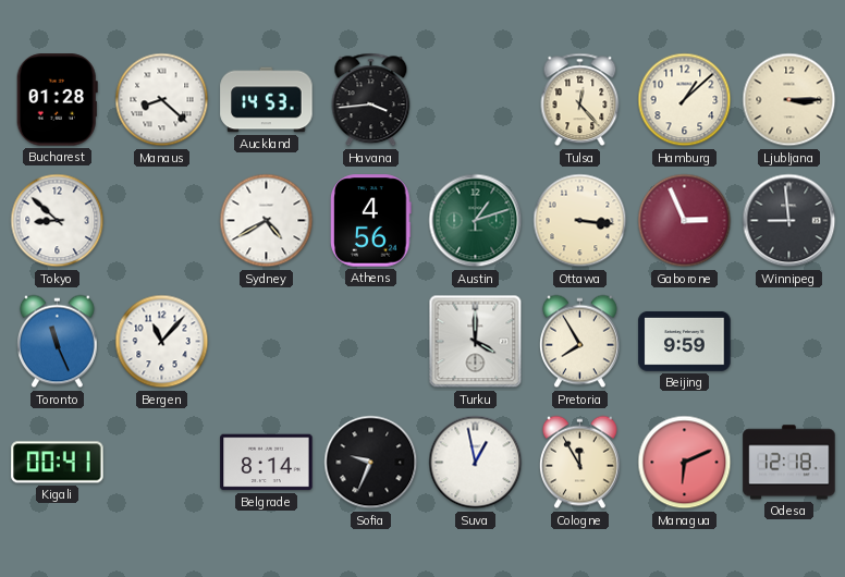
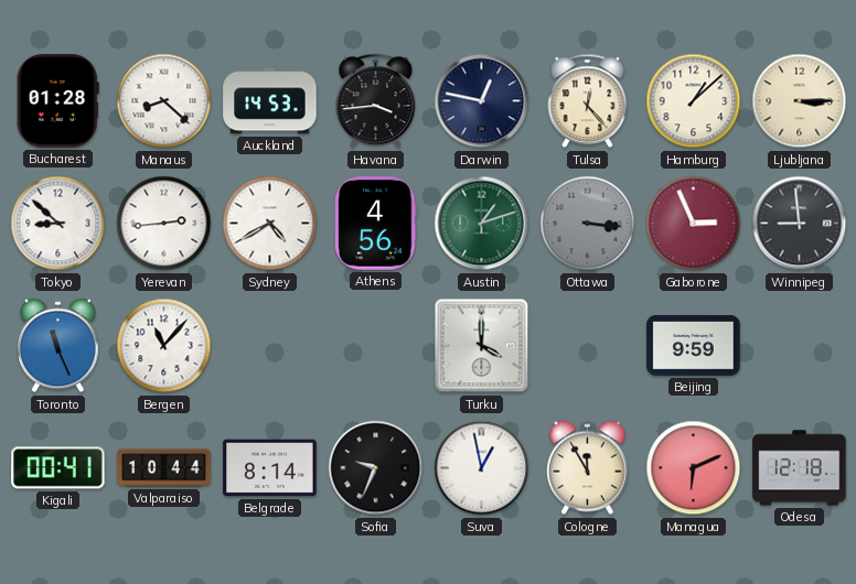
Darwin: none -> 12:47 (482, 101)
Yerevan: none -> 2:44 (164, 224)
Ottawa dial: cream -> grey (588, 224)
Pretoria: 7:55 -> none (579, 342)
Valparaiso: none -> 10:44 (164, 468)
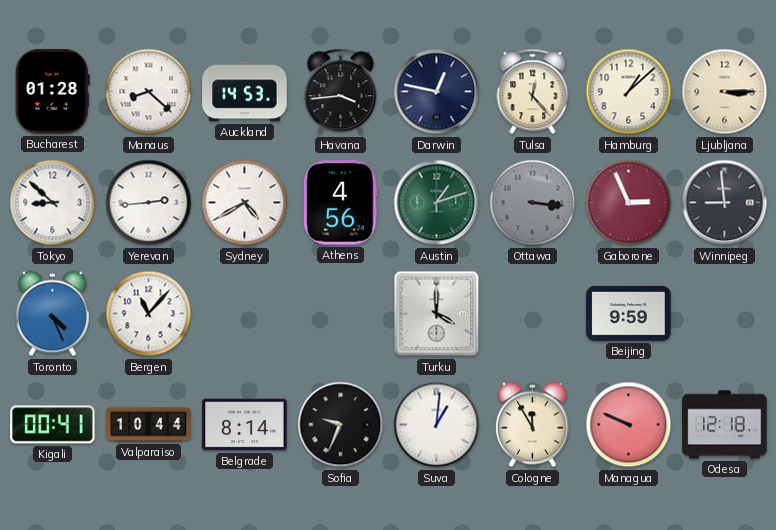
Toronto: 11:26 -> 4:26 (52, 314)
Suva: 12:58 -> 1:01 (437, 425)
Managua: 6:11 -> 9:49 (629, 425)
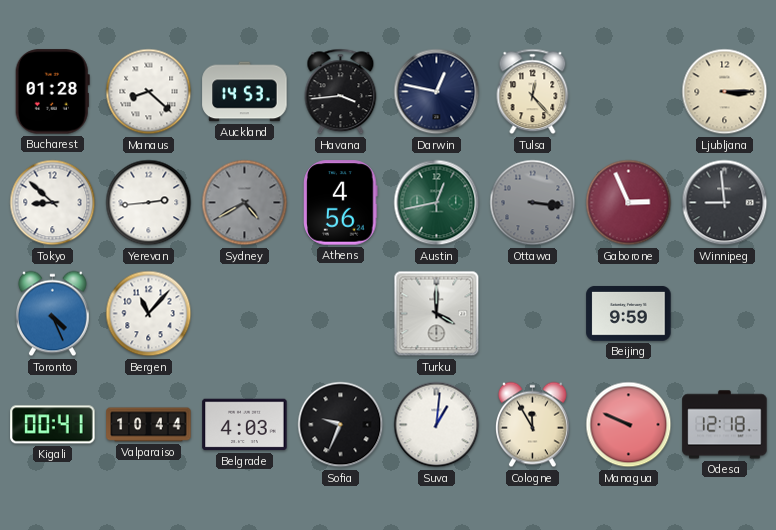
Hamburg: 1:08 -> none (629, 92)
Sydney dial: white -> grey (245, 203)
Austin: 1:12 -> 12:43 (437, 203)
Belgrade: 8:14 -> 4:03 (245, 425)
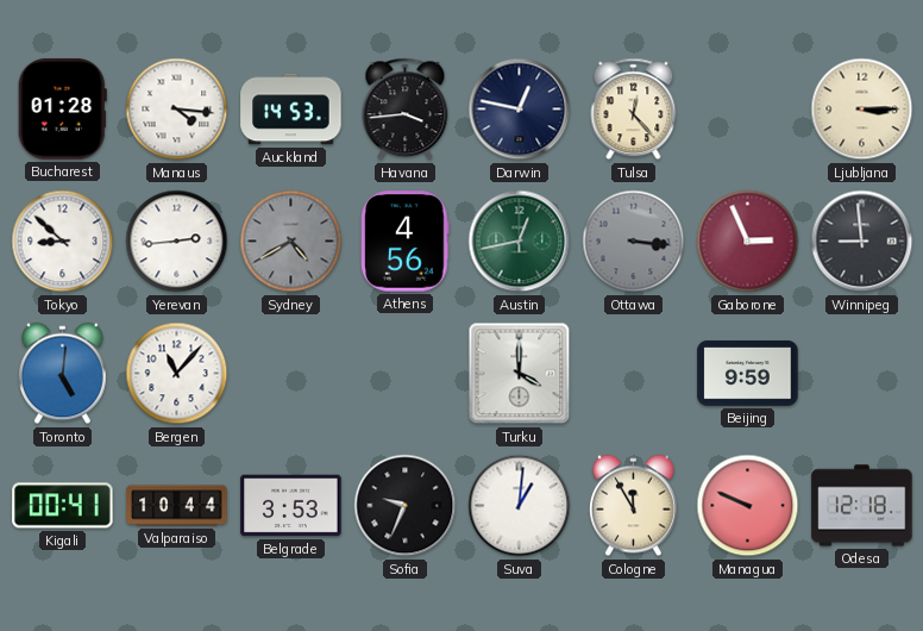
Manaus: 8:22 -> 4:16 (177, 110)
Toronto: 4:26 -> 5:01 (62, 374)
Belgrade: 4:03 -> 3:53 (291, 506)
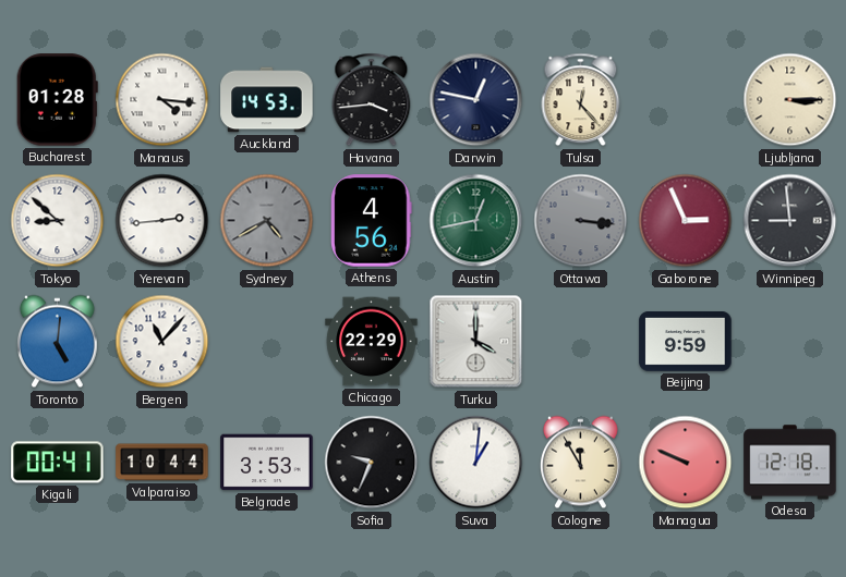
Chicago: none -> 22:29 (372, 342)
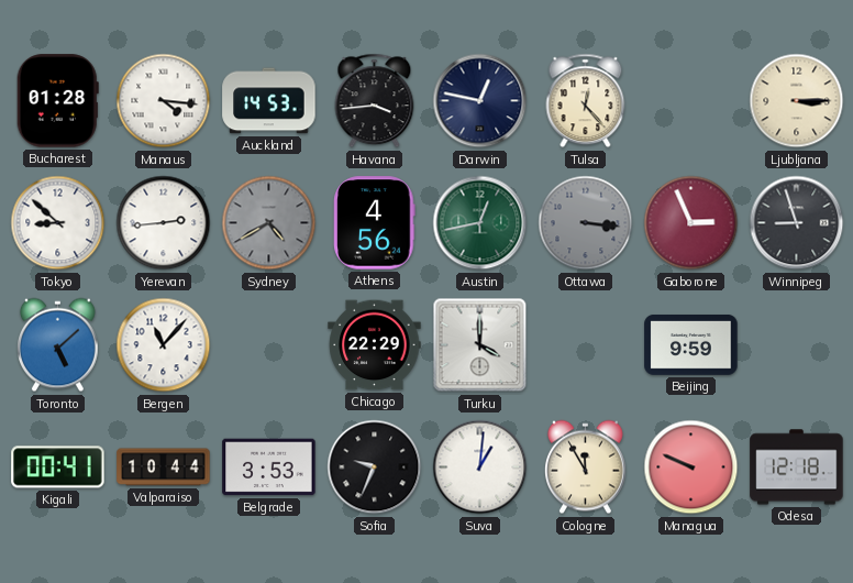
Winnipeg: 8:59 -> 8:57 (797, 223)
Toronto: 5:01 -> 5:08 (57, 345)
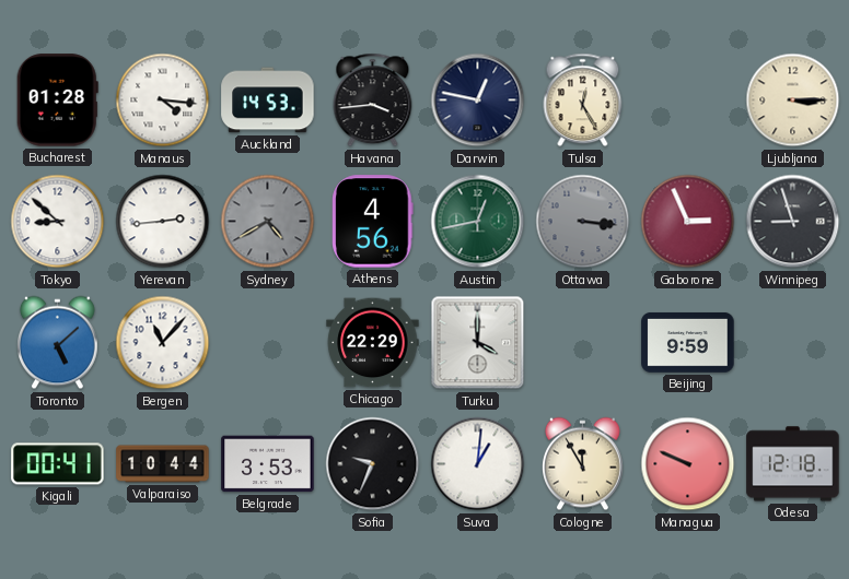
Tulsa: 12:23 -> 12:25 (583, 101)
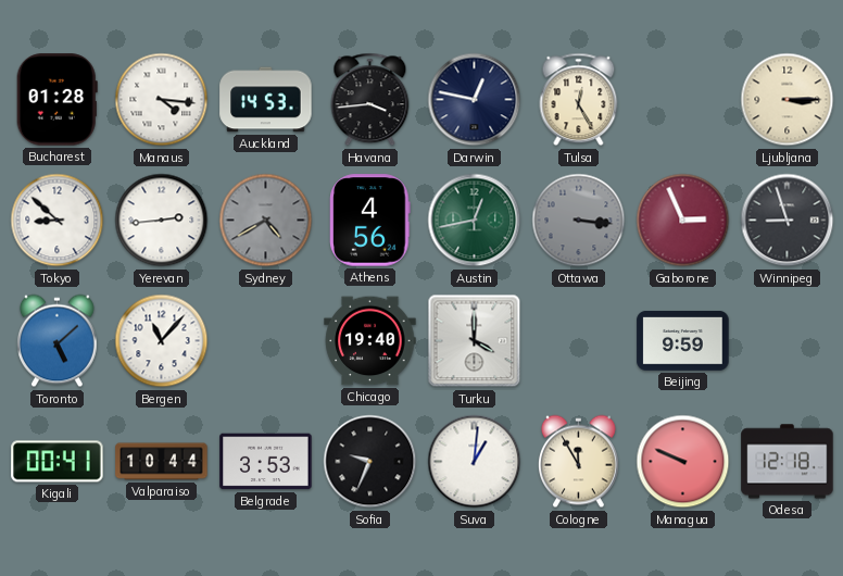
Chicago: 22:29 -> 19:40 (370, 341)
